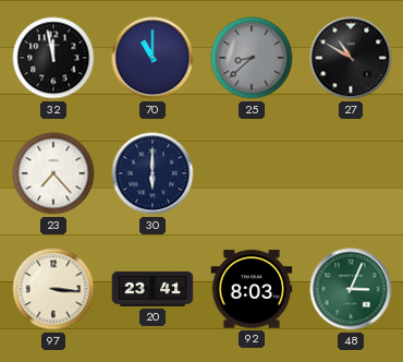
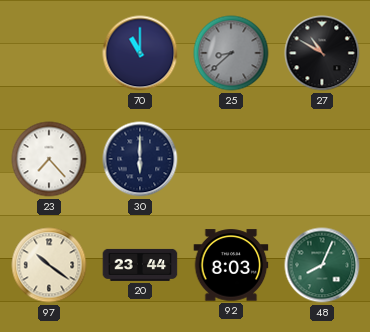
32: 11:58 -> none (53, 58)
97: 3:16 -> 10:21 (49, 265)
20: 23:41 -> 23:44 (140, 265)
48: 3:04 -> 8:04 (322, 265)
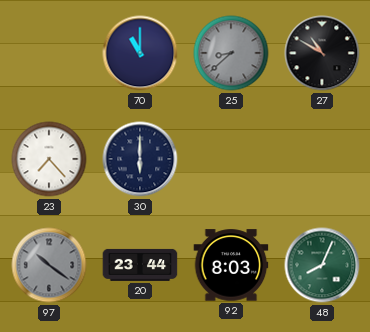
97 dial: cream -> grey (49, 265)
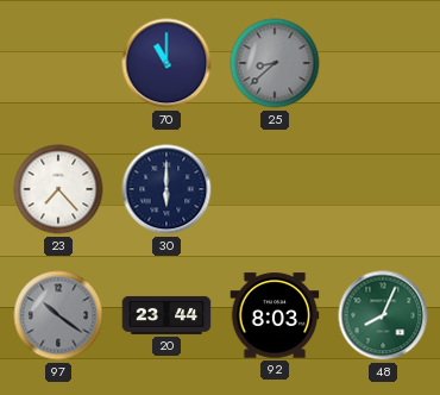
27: 10:50 -> none (322, 53)
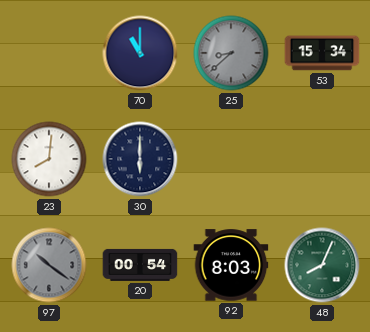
53: none -> 15:34 (322, 53)
23: 7:23 -> 8:01 (49, 159)
20: 23:44 -> 00:54 (140, 265)
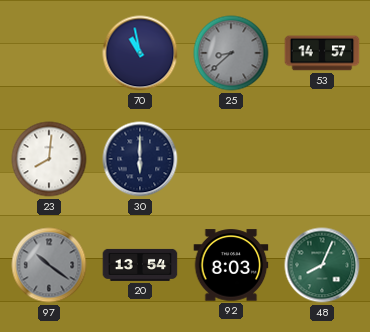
70: 11:00 -> 10:58 (140, 53)
53: 15:34 -> 14:57 (322, 53)
20: 00:54 -> 13:54 (140, 265)
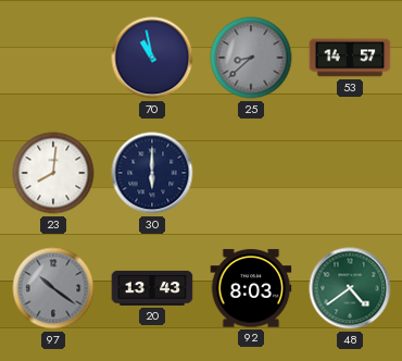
20: 13:54 -> 13:43 (152, 288)
48: 8:04 -> 4:39 (350, 288)
